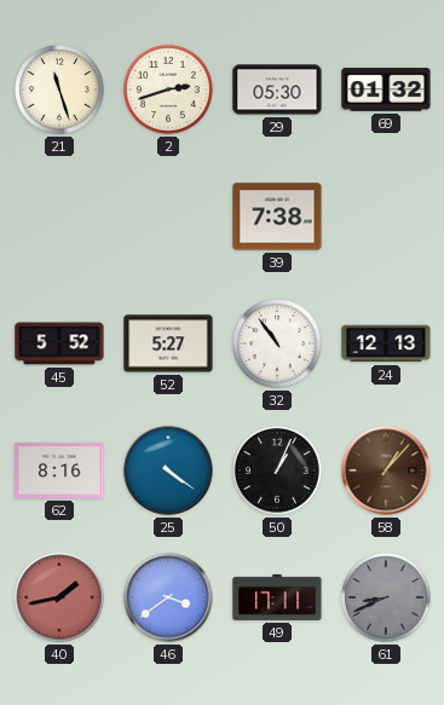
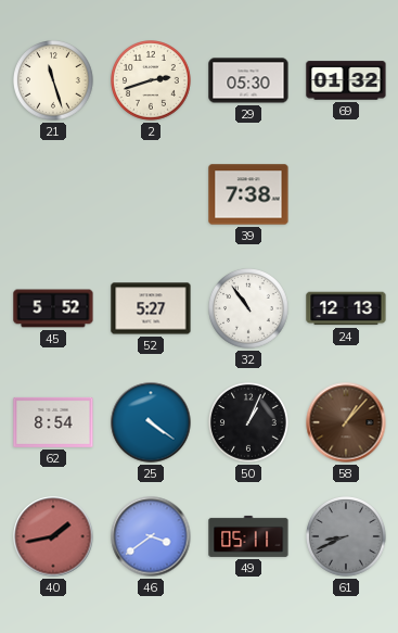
62: 8:16 -> 8:54 (53, 422)
49: 17:11 -> 05:11 (248, 536)
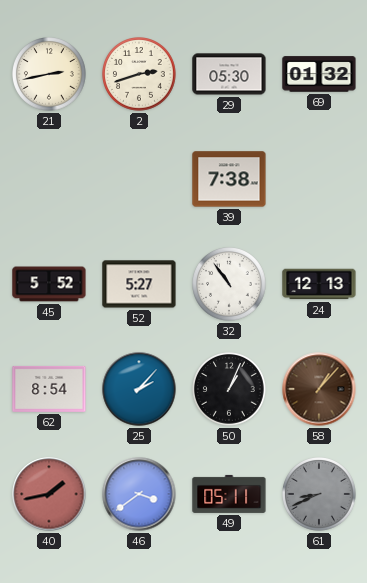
21: 11:27 -> 2:43 (50, 75)
25: 4:21 -> 2:07 (139, 389)
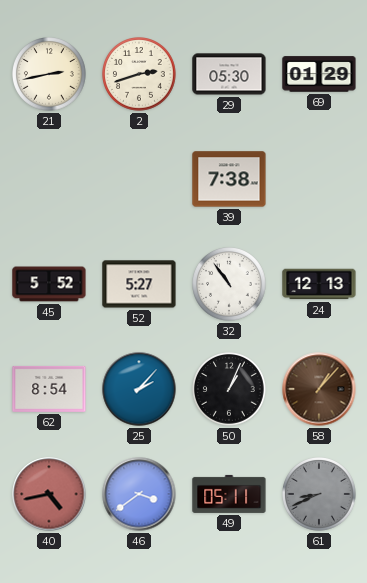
69: 01:32 -> 01:29 (319, 74)
40: 1:43 -> 4:43 (49, 494)
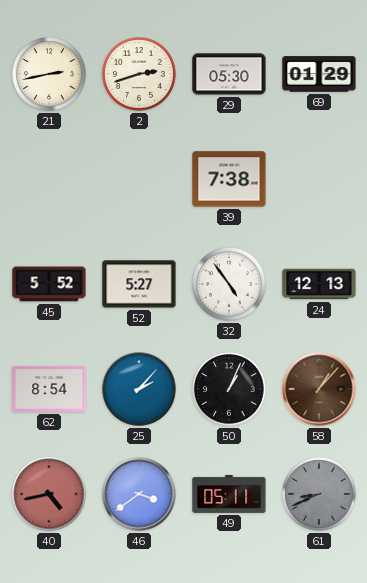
32: 10:54 -> 4:54 (230, 285)
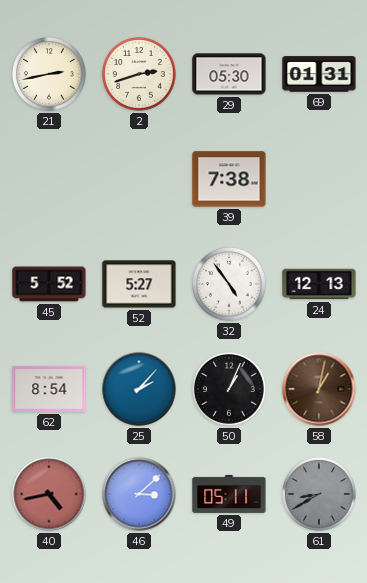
69: 01:29 -> 01:31 (319, 74)
58: 1:07 -> 1:02 (319, 389)
46: 3:39 -> 3:08 (139, 494)
61: 8:41 -> 8:40 (320, 495)
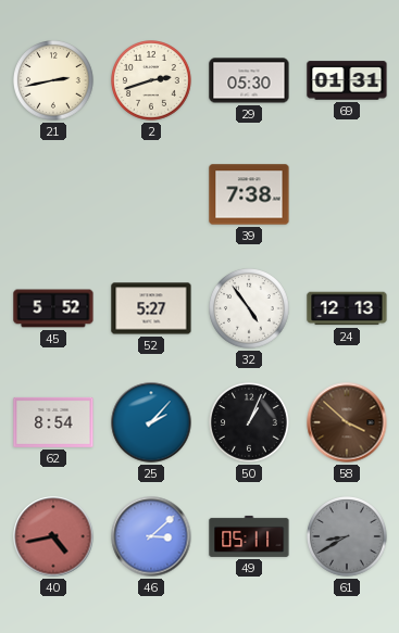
58: 1:02 -> 3:52 (347, 422)
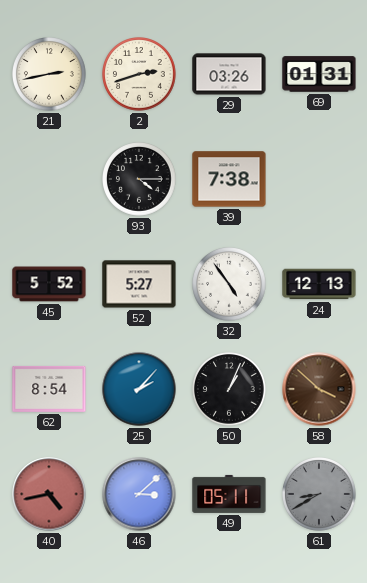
29: 05:30 -> 03:26 (229, 74)
93: none -> 4:15 (140, 180)
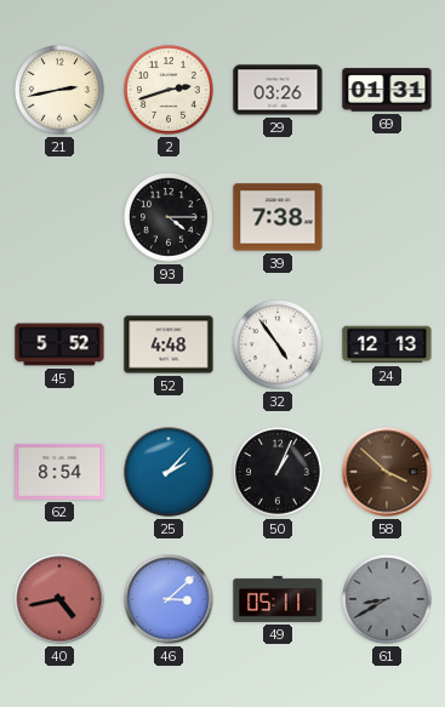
52: 5:27 -> 4:48 (169, 344)
